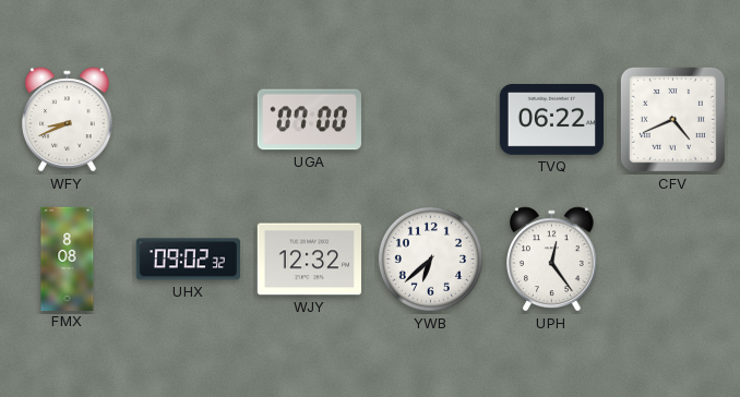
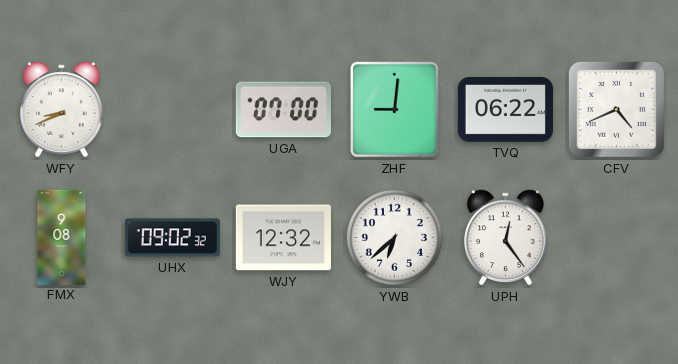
ZHF: none -> 9:01 (395, 110)
FMX: 8:08 -> 9:08 (62, 237)
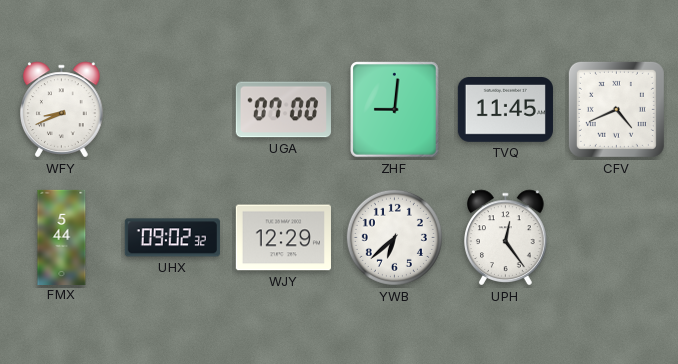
TVQ: 06:22 -> 11:45 (505, 110)
FMX: 9:08 -> 5:44 (62, 237)
WJY: 12:32 -> 12:29 (283, 238)
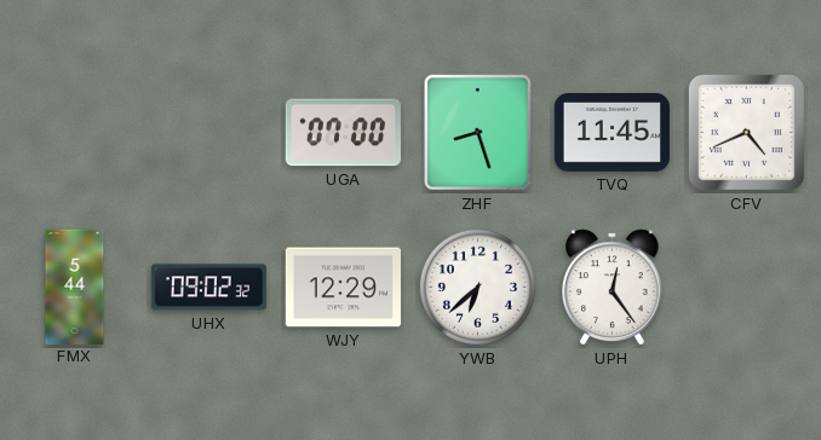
WFY: 8:41 -> none (62, 110)
ZHF: 9:01 -> 8:27 (478, 133)
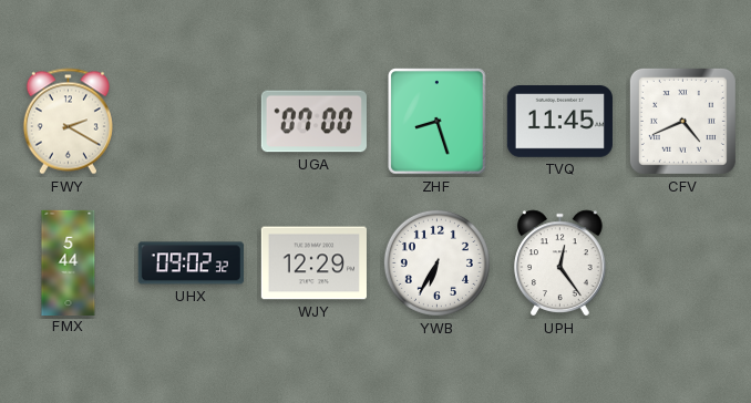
FWY: none -> 2:20 (68, 122)
YWB: 6:38 -> 6:35 (436, 262)
